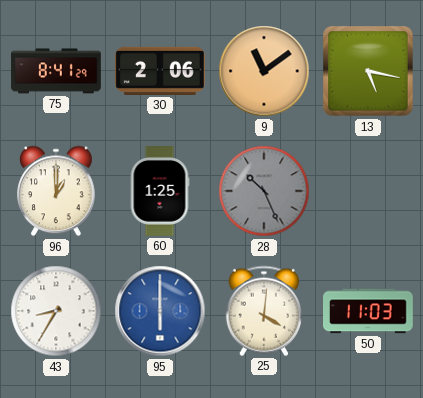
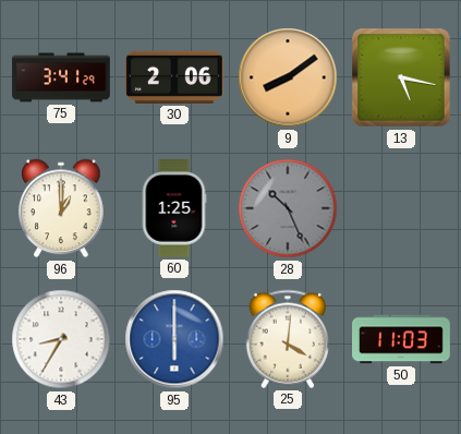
75: 8:41 -> 3:41 (61, 77)
9: 11:09 -> 8:09 (288, 77)
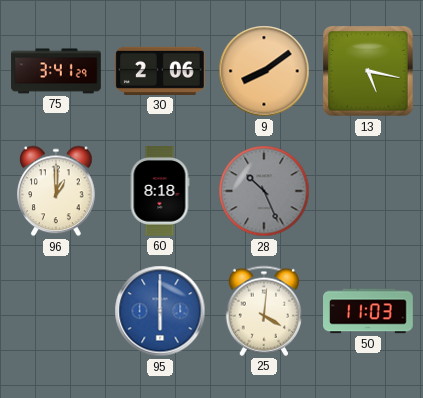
60: 1:25 -> 8:18 (160, 192)
43: 8:35 -> none (61, 339)
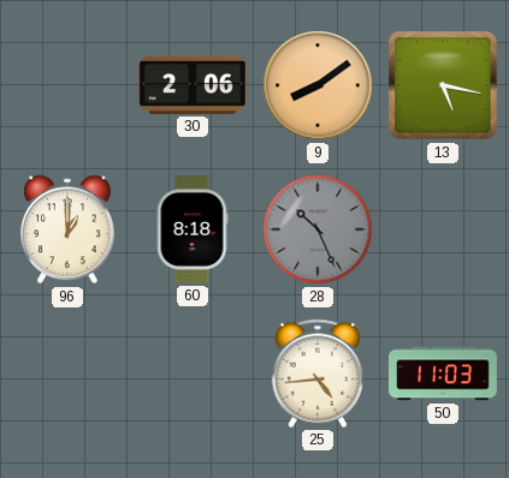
75: 3:41 -> none (56, 71)
95: 6:00 -> none (160, 311)
25: 4:01 -> 4:44 (316, 374)
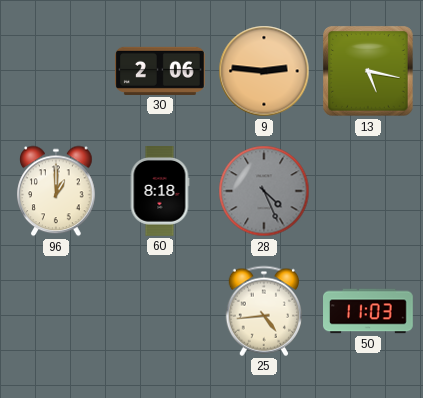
9: 8:09 -> 2:46 (264, 71)
28: 10:26 -> 4:26 (264, 191)
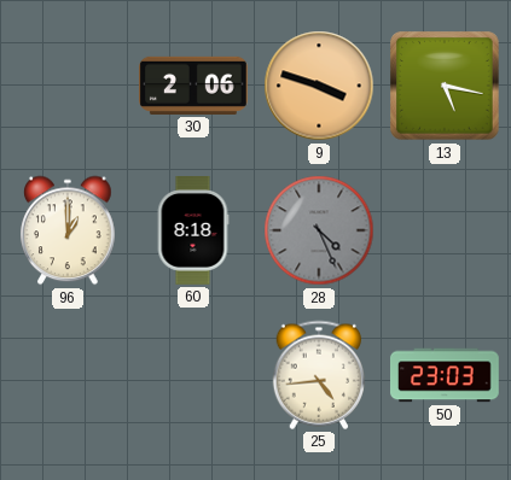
9: 2:46 -> 3:48 (319, 86)
50: 11:03 -> 23:03 (446, 375)
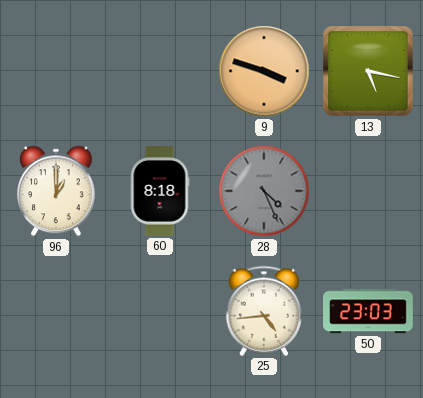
30: 2:06 -> none (194, 86)
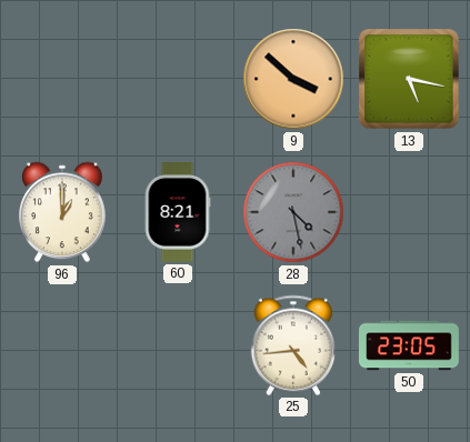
9: 3:48 -> 3:52 (293, 79)
60: 8:18 -> 8:21 (178, 213)
28: 4:26 -> 4:28 (293, 212)
50: 23:03 -> 23:05 (410, 345)
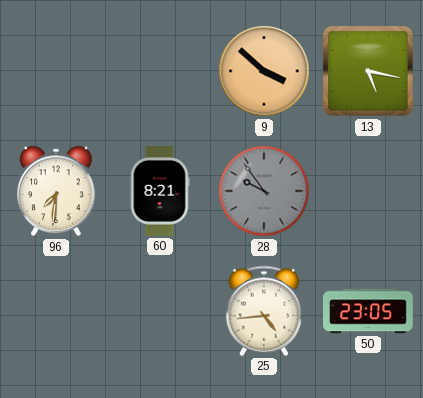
96: 1:00 -> 7:31 (56, 191)
28: 4:28 -> 9:54 (264, 191)
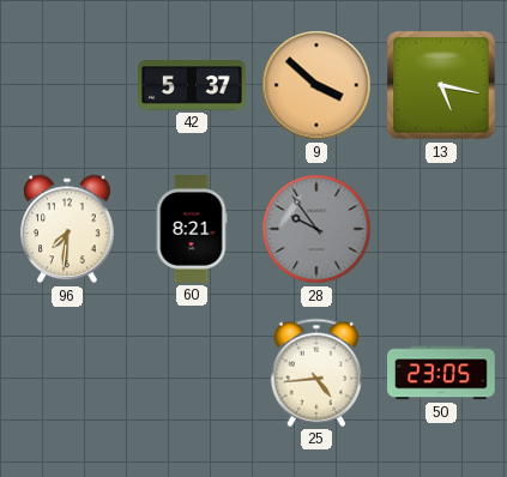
42: none -> 5:37 (193, 85)
